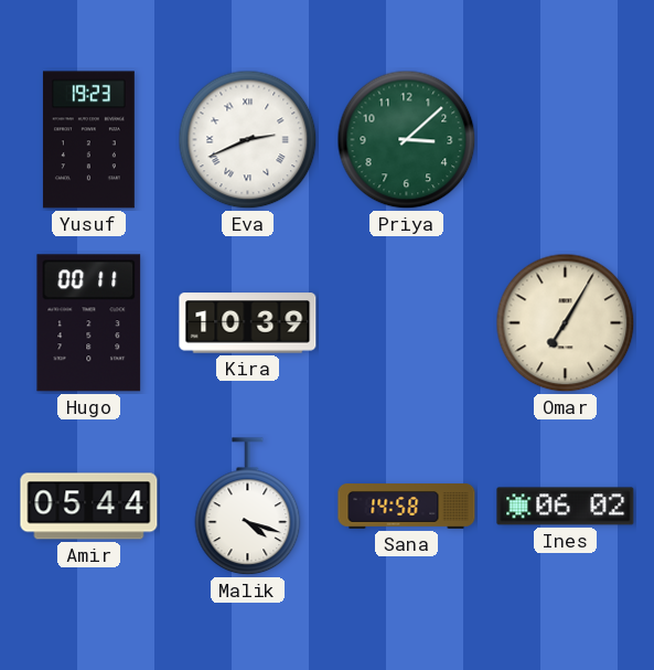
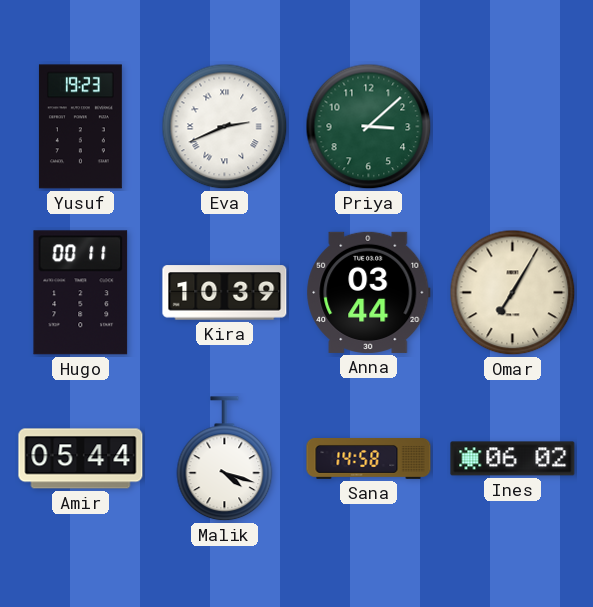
Anna: none -> 03:44 (369, 292)
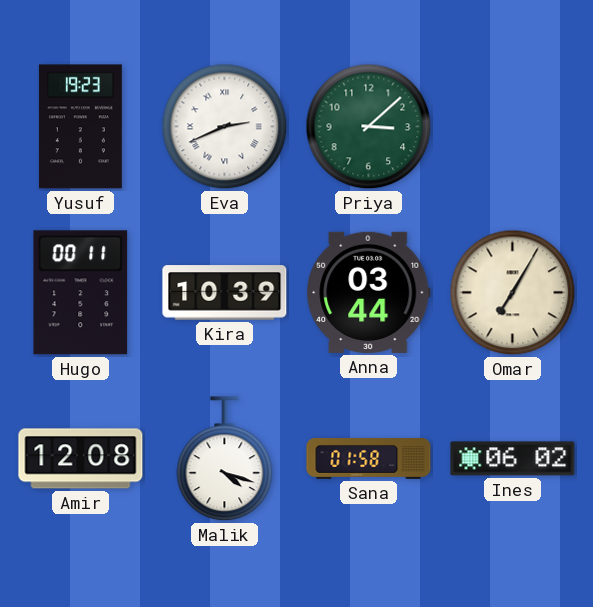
Amir: 05:44 -> 12:08 (81, 459)
Sana: 14:58 -> 01:58 (369, 459)
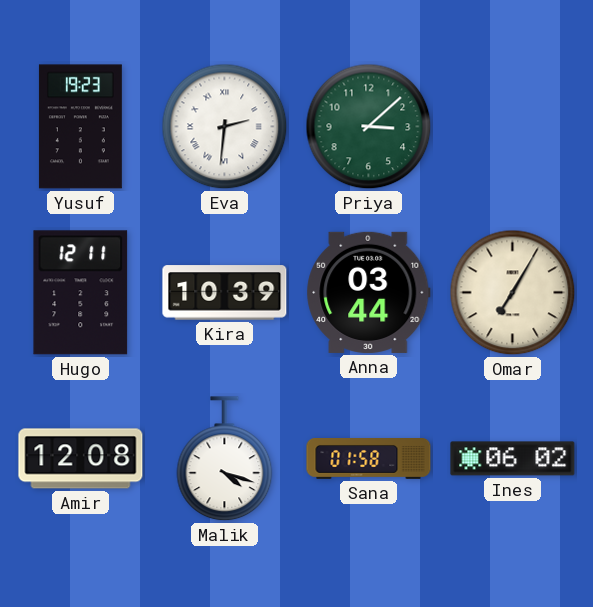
Eva: 2:41 -> 2:31 (225, 127)
Hugo: 00:11 -> 12:11 (81, 293)
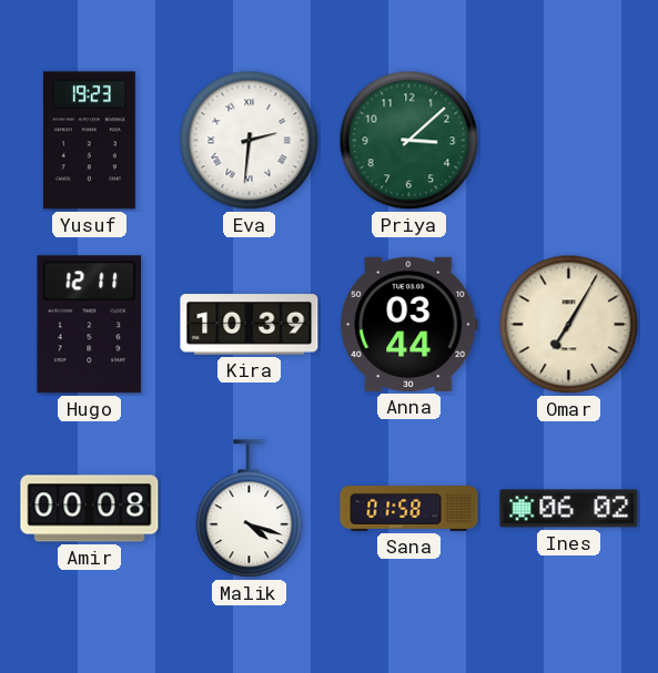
Amir: 12:08 -> 00:08 (90, 509)
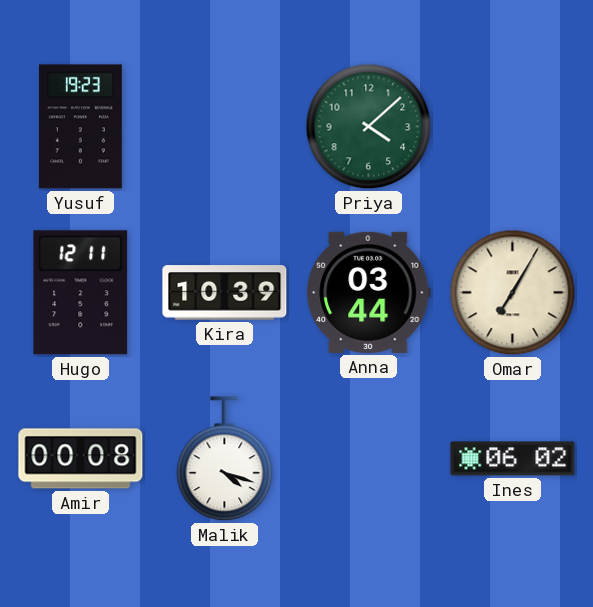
Eva: 2:31 -> none (250, 141)
Priya: 3:08 -> 4:08 (369, 127)
Sana: 01:58 -> none (409, 509)
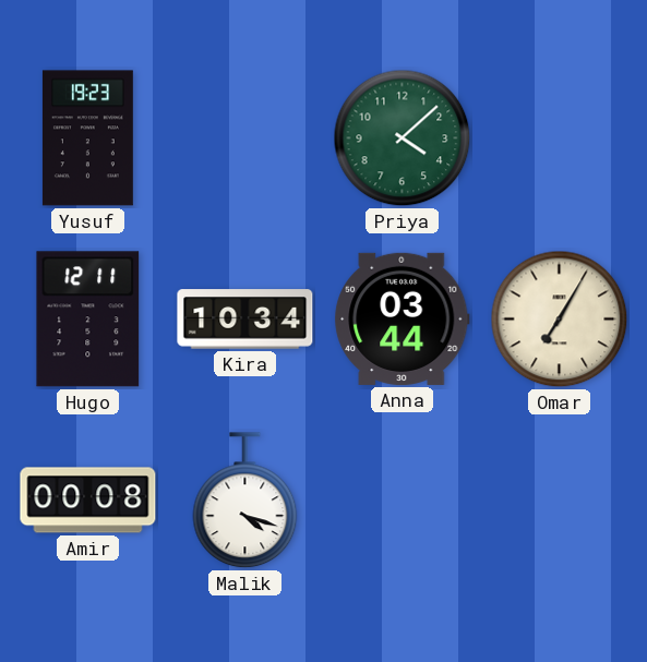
Kira: 10:39 -> 10:34 (245, 320)
Ines: 06:02 -> none (513, 459)
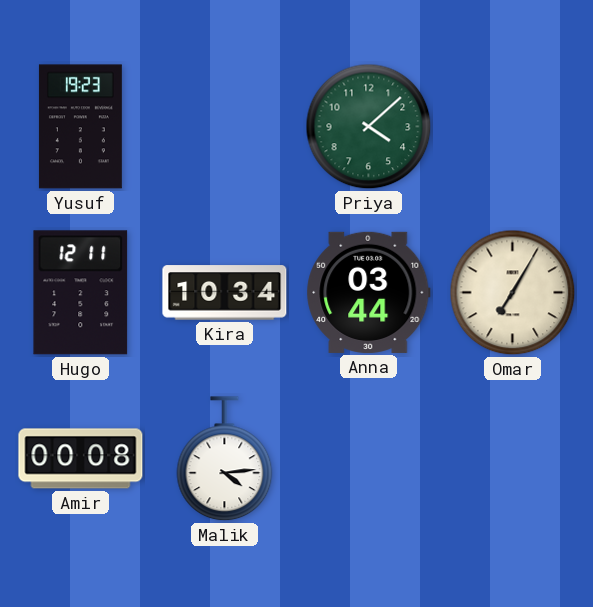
Malik: 4:18 -> 4:14 (225, 459)
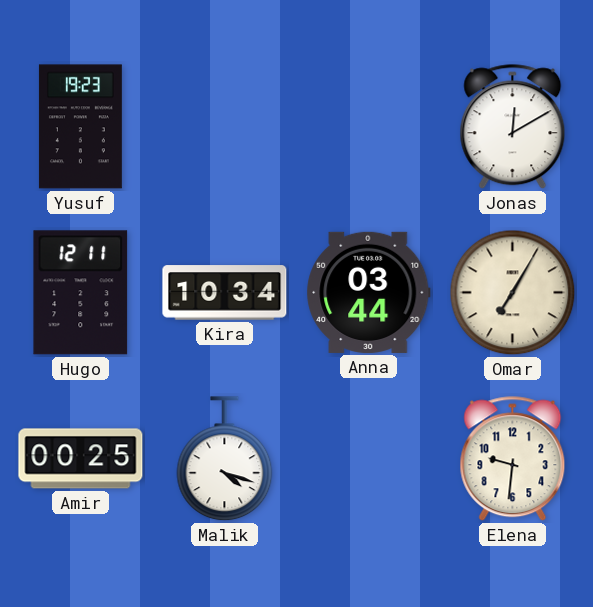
Priya: 4:08 -> none (369, 127)
Jonas: none -> 12:10 (513, 127)
Amir: 00:08 -> 00:25 (81, 459)
Malik: 4:14 -> 4:18 (225, 459)
Elena: none -> 9:31 (513, 459)
